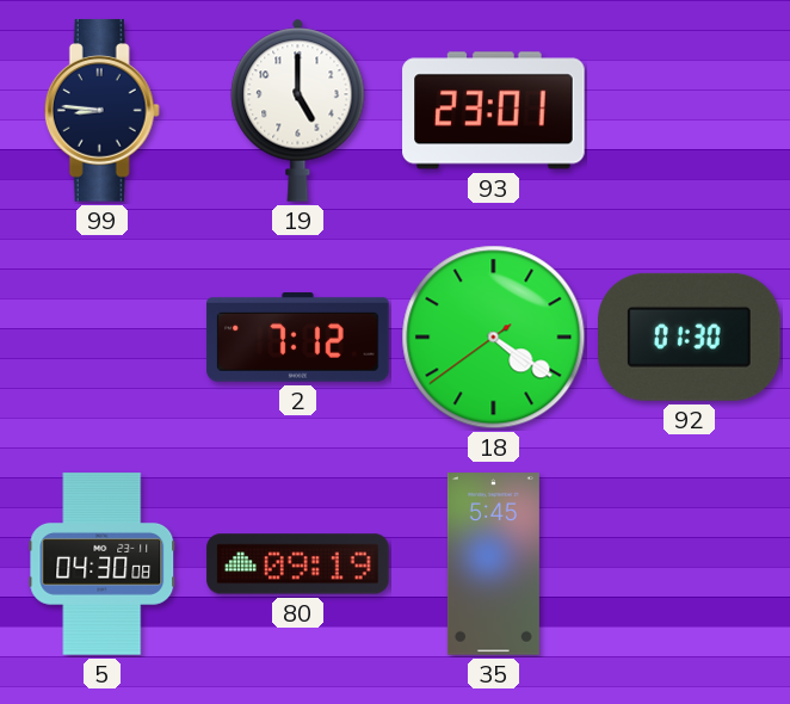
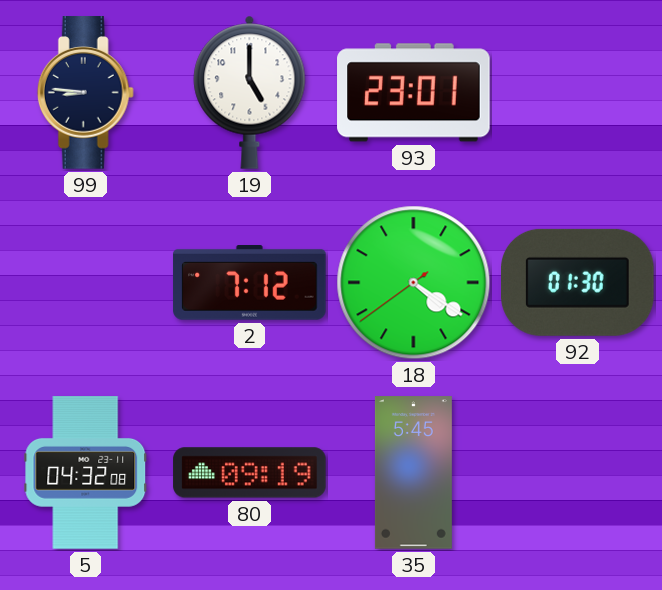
5: 04:30 -> 04:32 (86, 473)
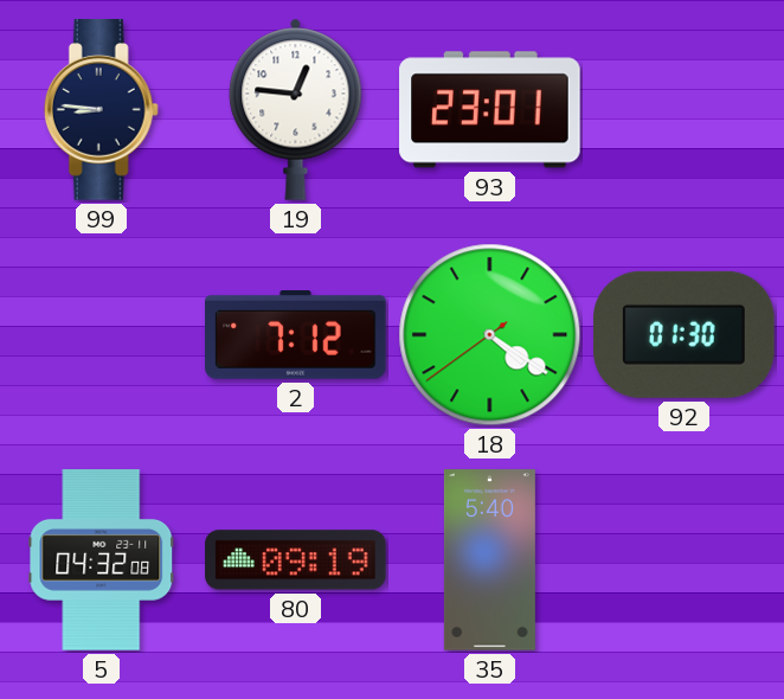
19: 5:00 -> 12:46 (296, 109)
35: 5:45 -> 5:40 (489, 560)
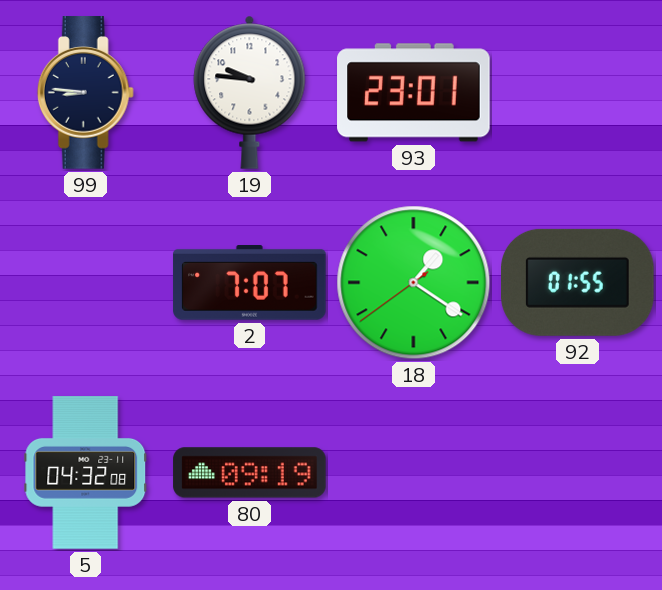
19: 12:46 -> 9:46 (250, 92)
2: 7:12 -> 7:07 (250, 283)
18: 4:20 -> 1:20 (414, 283)
92: 01:30 -> 01:55 (578, 282)
35: 5:40 -> none (489, 560)
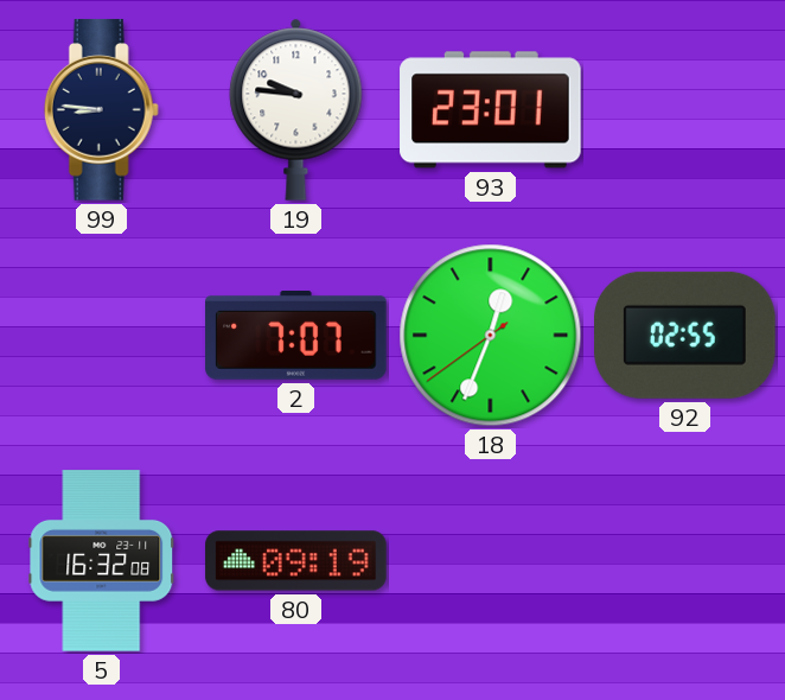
18: 1:20 -> 12:33 (491, 336)
92: 01:55 -> 02:55 (685, 335)
5: 04:32 -> 16:32 (102, 561)
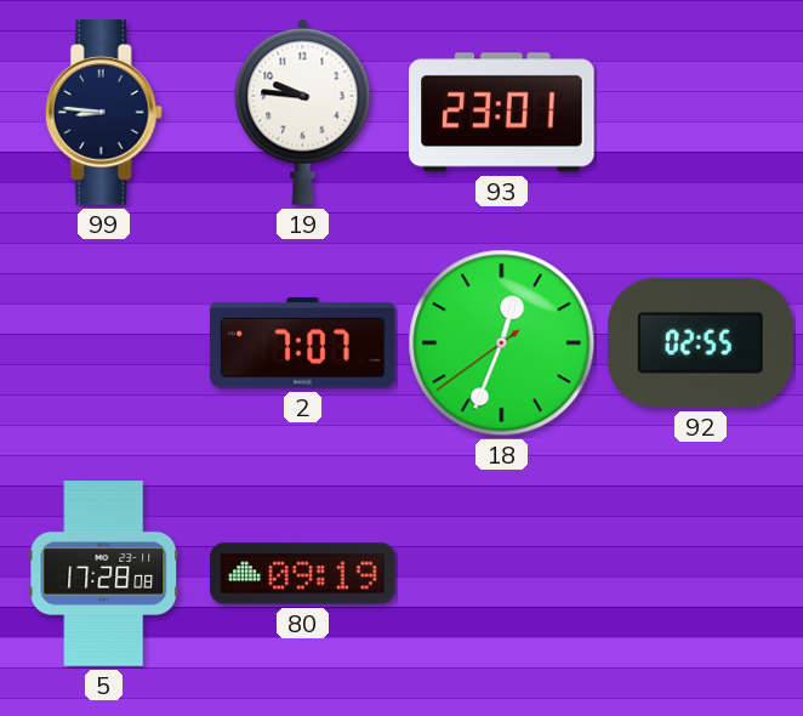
5: 16:32 -> 17:28 (104, 574)
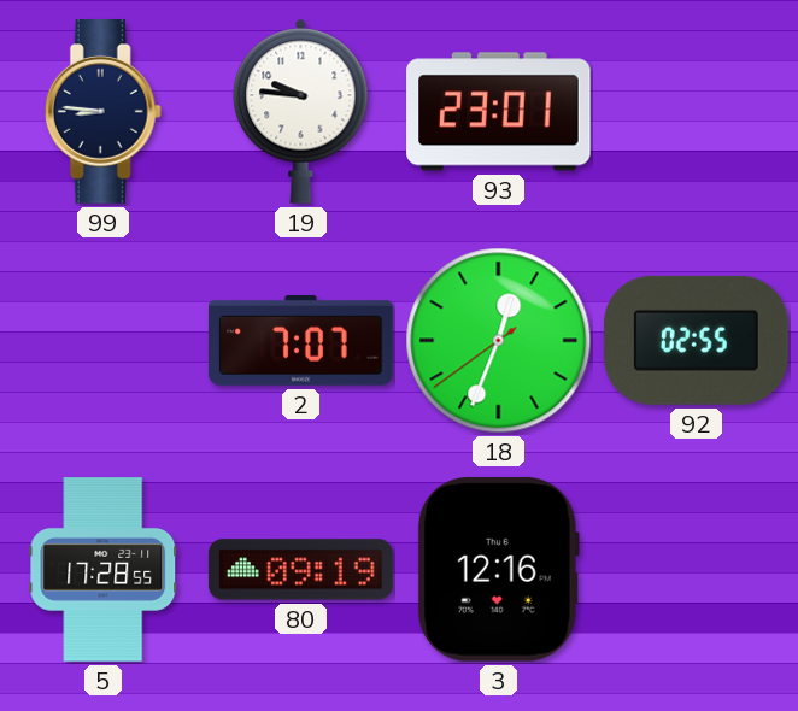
5: 17:28:08 -> 17:28:55 (104, 570)
3: none -> 12:16 (498, 570)
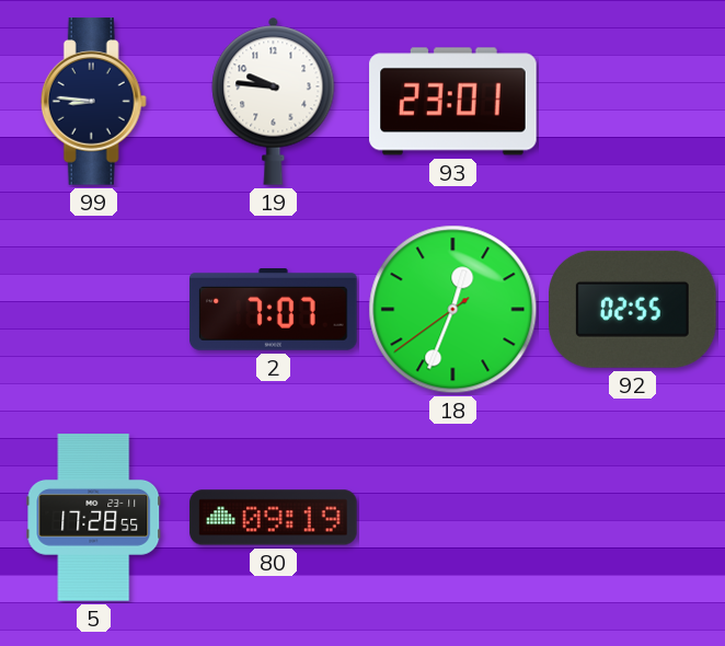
3: 12:16 -> none (498, 570)
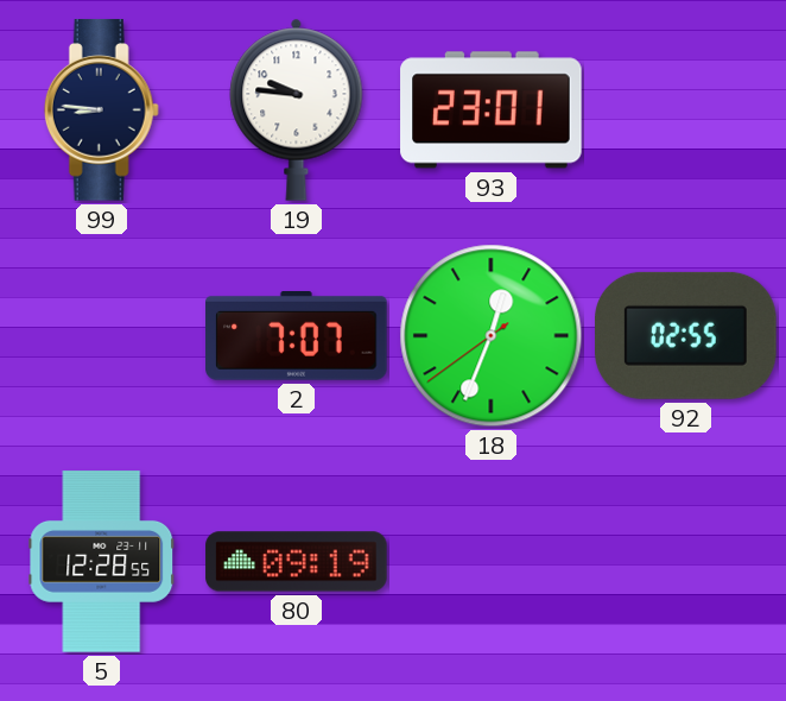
5: 17:28 -> 12:28 (102, 562)
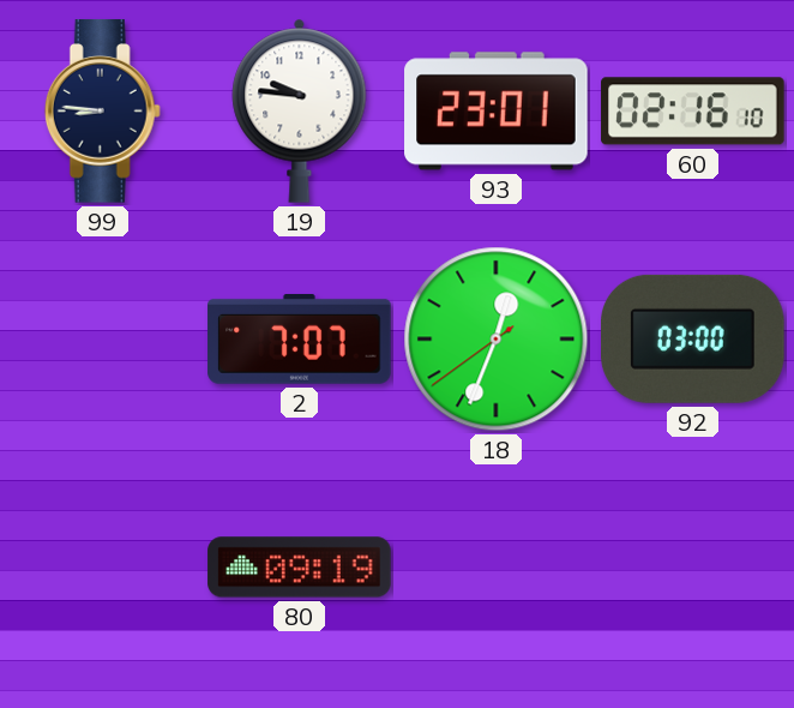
60: none -> 02:16 (693, 112)
92: 02:55 -> 03:00 (693, 338)
5: 12:28 -> none (102, 562)
